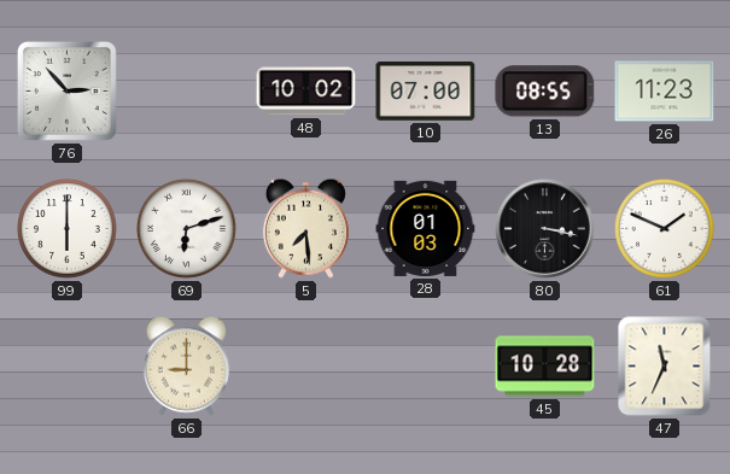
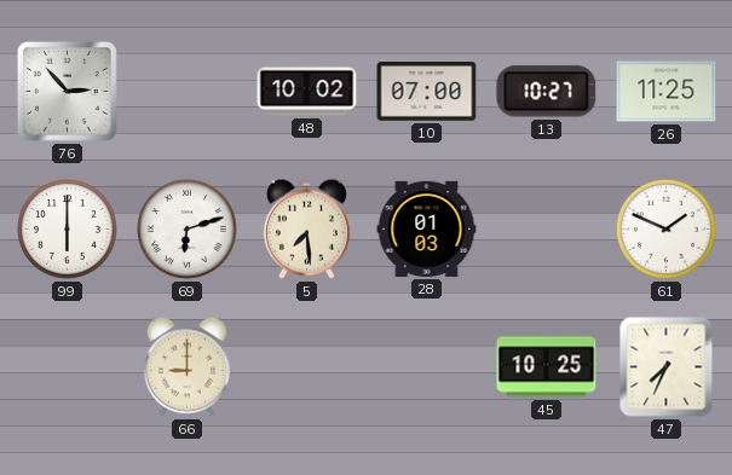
13: 08:55 -> 10:27 (547, 92)
26: 11:23 -> 11:25 (667, 92)
80: 3:17 -> none (545, 229)
45: 10:28 -> 10:25 (547, 367)
47: 11:34 -> 7:34 (667, 367)
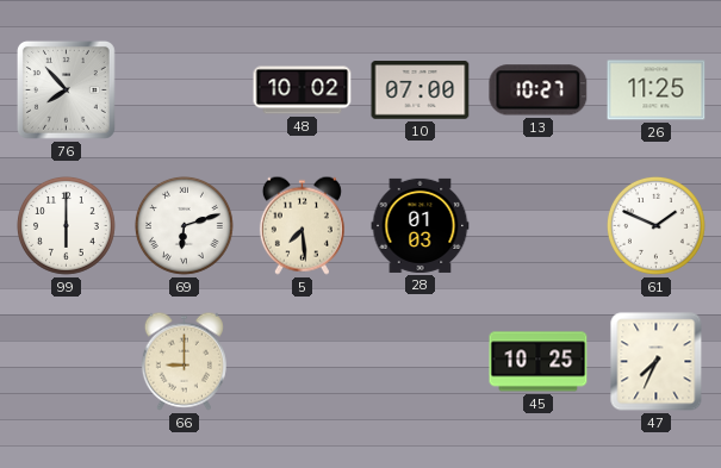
76: 2:53 -> 7:53 (67, 91)
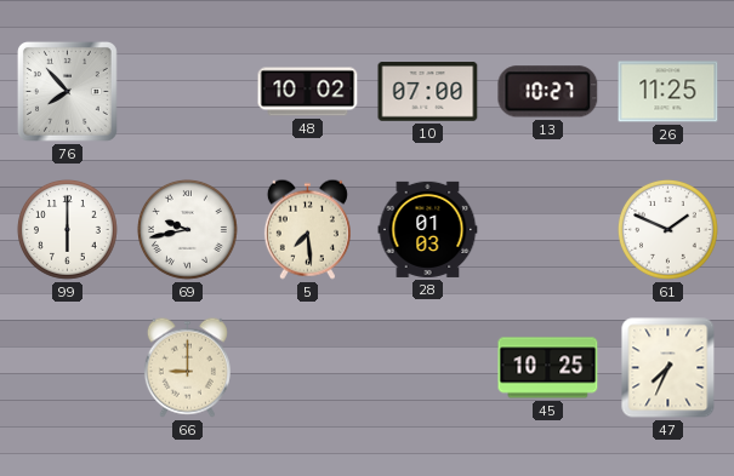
69: 6:12 -> 9:43 (187, 230)
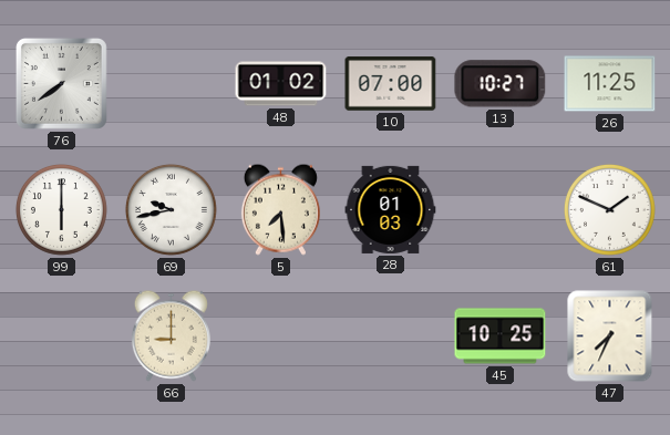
76: 7:53 -> 7:39 (62, 84)
48: 10:02 -> 01:02 (281, 84)
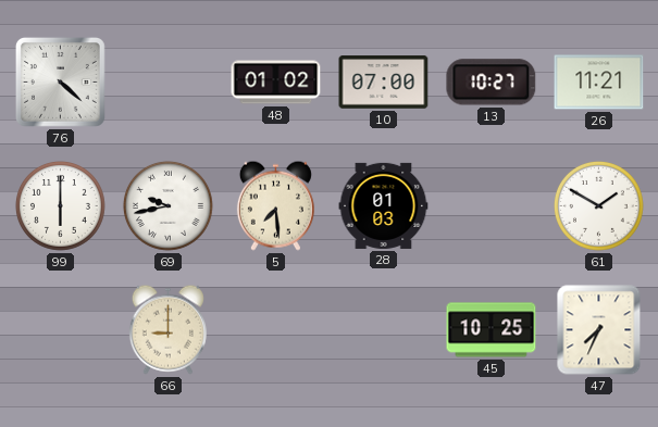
76: 7:39 -> 4:22 (61, 83)
26: 11:25 -> 11:21 (599, 83)
61: 1:49 -> 1:50 (598, 206)
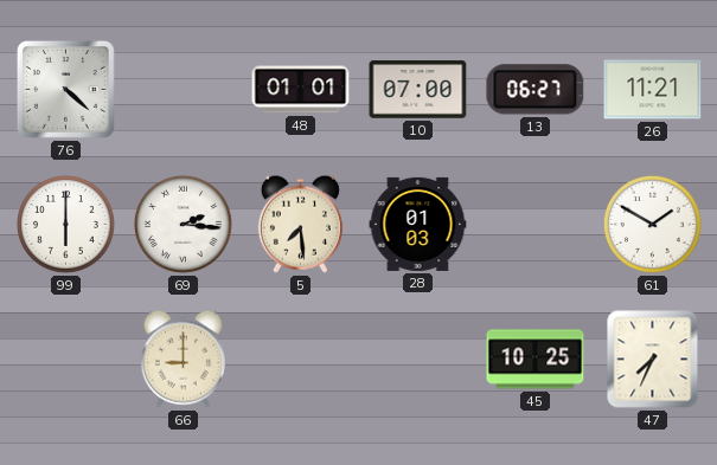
48: 01:02 -> 01:01 (301, 90)
13: 10:27 -> 06:27 (536, 90)
69: 9:43 -> 2:16 (183, 225)
